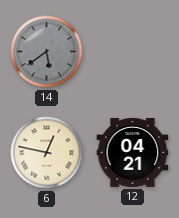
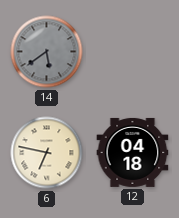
6: 12:47 -> 6:47 (47, 153)
12: 04:21 -> 04:18 (133, 152)
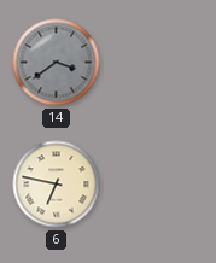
14: 5:39 -> 3:39 (57, 63)
12: 04:18 -> none (133, 152)
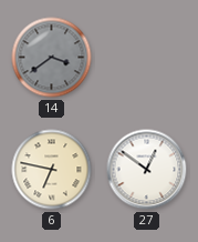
27: none -> 12:51 (147, 170)
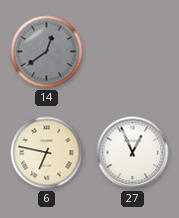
14: 3:39 -> 12:39 (47, 52)
27: 12:51 -> 12:56 (133, 153)
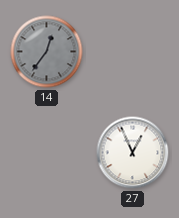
14: 12:39 -> 12:36 (47, 52)
6: 6:47 -> none (47, 153)
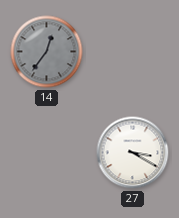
27: 12:56 -> 3:20 (133, 153)
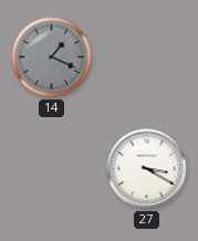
14: 12:36 -> 1:19 (52, 57)
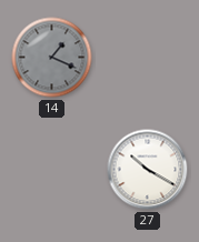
27: 3:20 -> 10:20 (148, 170)
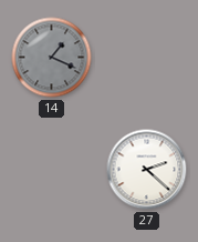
27: 10:20 -> 2:22 (147, 170)
